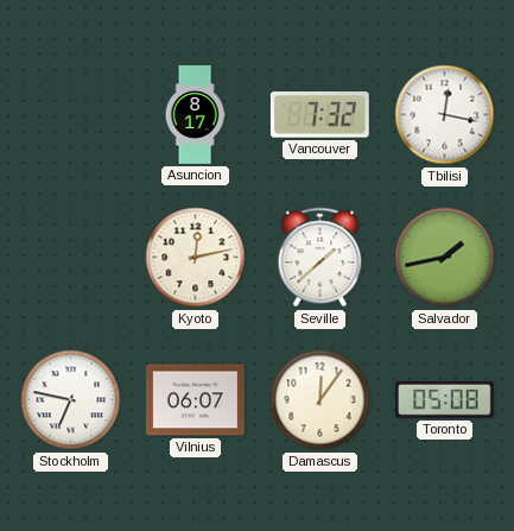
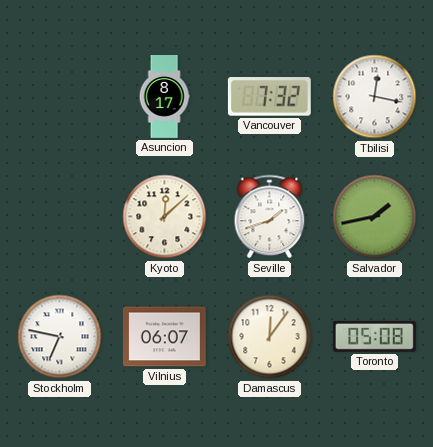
Kyoto: 12:13 -> 12:08 (165, 217)
Seville: 1:38 -> 1:42 (270, 217)
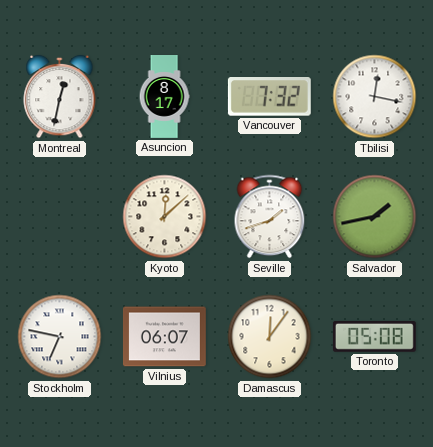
Montreal: none -> 12:32 (60, 97)
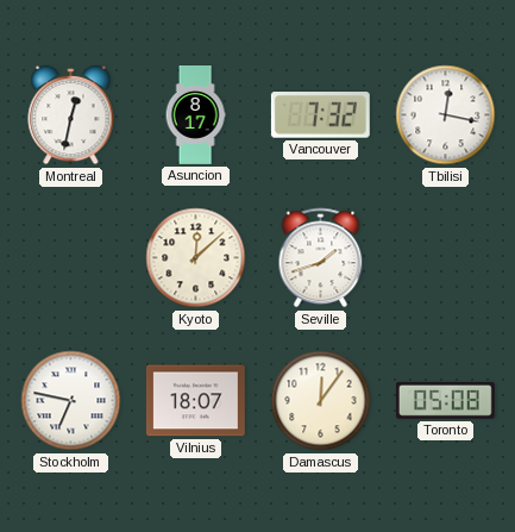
Salvador: 1:43 -> none (375, 217)
Vilnius: 06:07 -> 18:07 (195, 401)
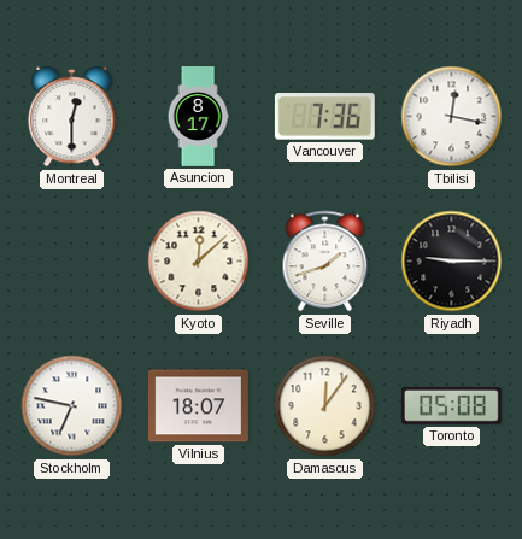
Montreal: 12:32 -> 12:30 (72, 117)
Vancouver: 7:32 -> 7:36 (324, 117)
Riyadh: none -> 9:15 (452, 262)
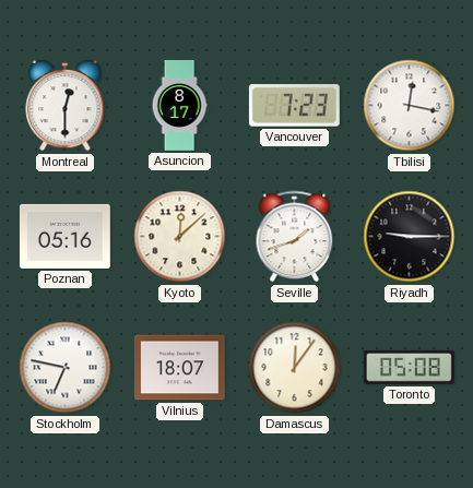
Vancouver: 7:36 -> 7:23 (294, 106)
Poznan: none -> 05:16 (64, 236)
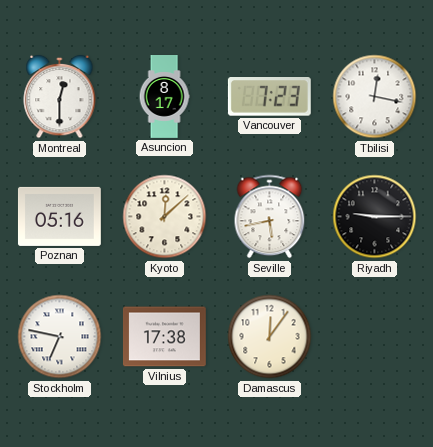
Seville: 1:42 -> 5:43 (270, 217)
Vilnius: 18:07 -> 17:38 (164, 337)
Toronto: 05:08 -> none (409, 367)
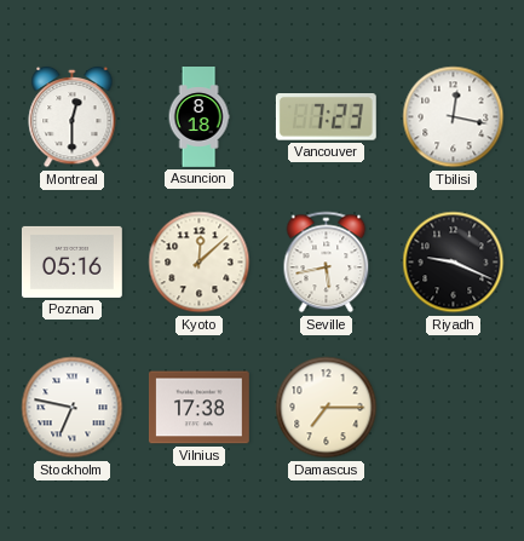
Asuncion: 8:17 -> 8:18 (198, 117)
Riyadh: 9:15 -> 9:19 (454, 263)
Damascus: 12:06 -> 7:15 (327, 408)
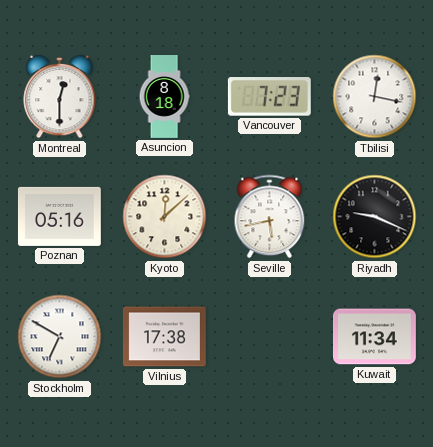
Stockholm: 6:47 -> 6:50 (60, 337)
Damascus: 7:15 -> none (327, 408)
Kuwait: none -> 11:34 (374, 337)
